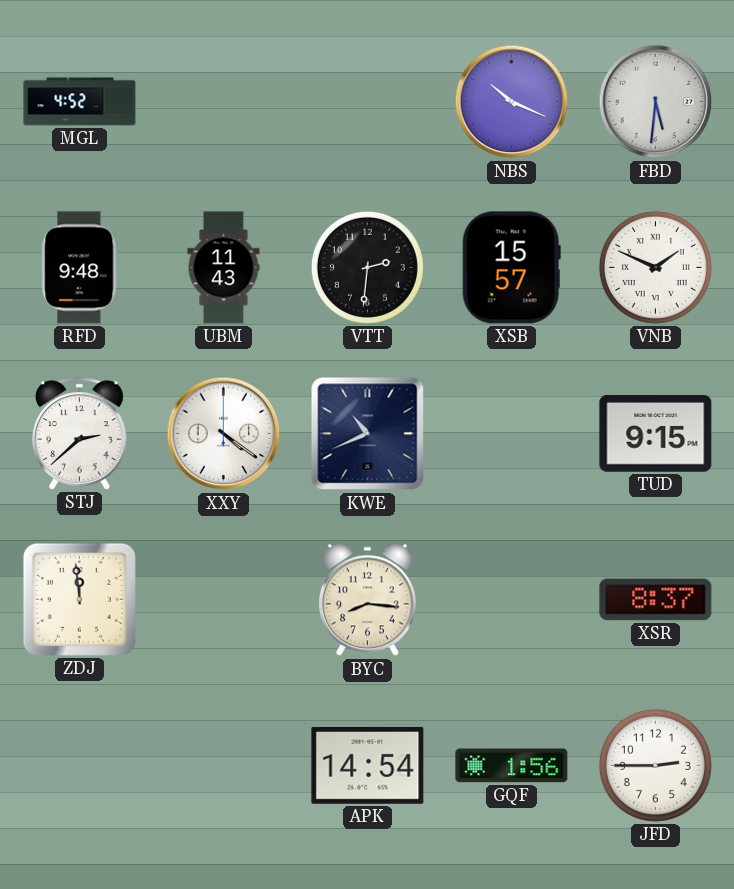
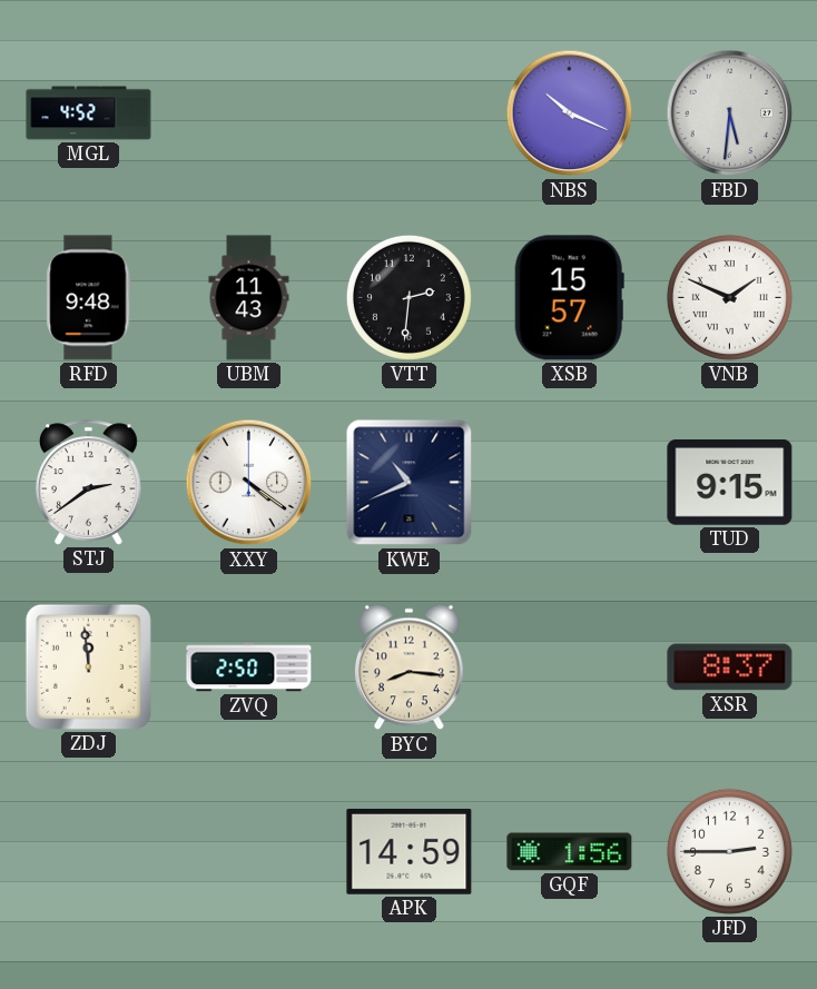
STJ: 2:38 -> 2:39 (89, 483)
ZVQ: none -> 2:50 (249, 667)
APK: 14:54 -> 14:59 (410, 851)
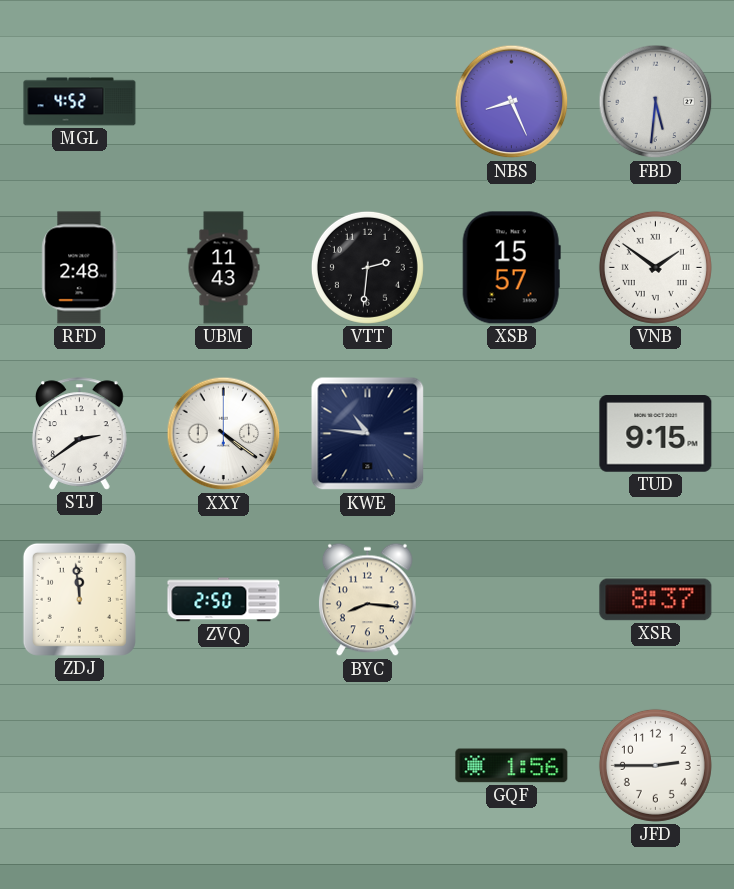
NBS: 10:19 -> 8:26 (512, 102)
RFD: 9:48 -> 2:48 (80, 268)
VNB: 1:49 -> 1:51 (655, 267)
KWE: 10:41 -> 10:46 (368, 434)
APK: 14:59 -> none (410, 851)
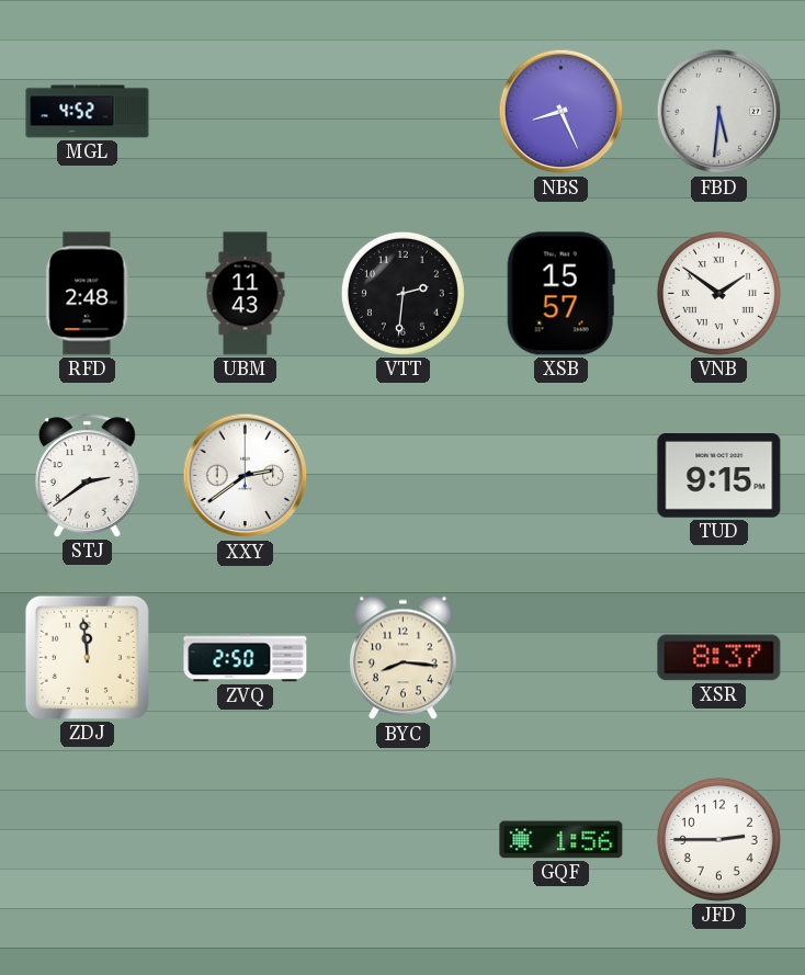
XXY: 4:21 -> 2:39 (246, 476)
KWE: 10:46 -> none (368, 434)
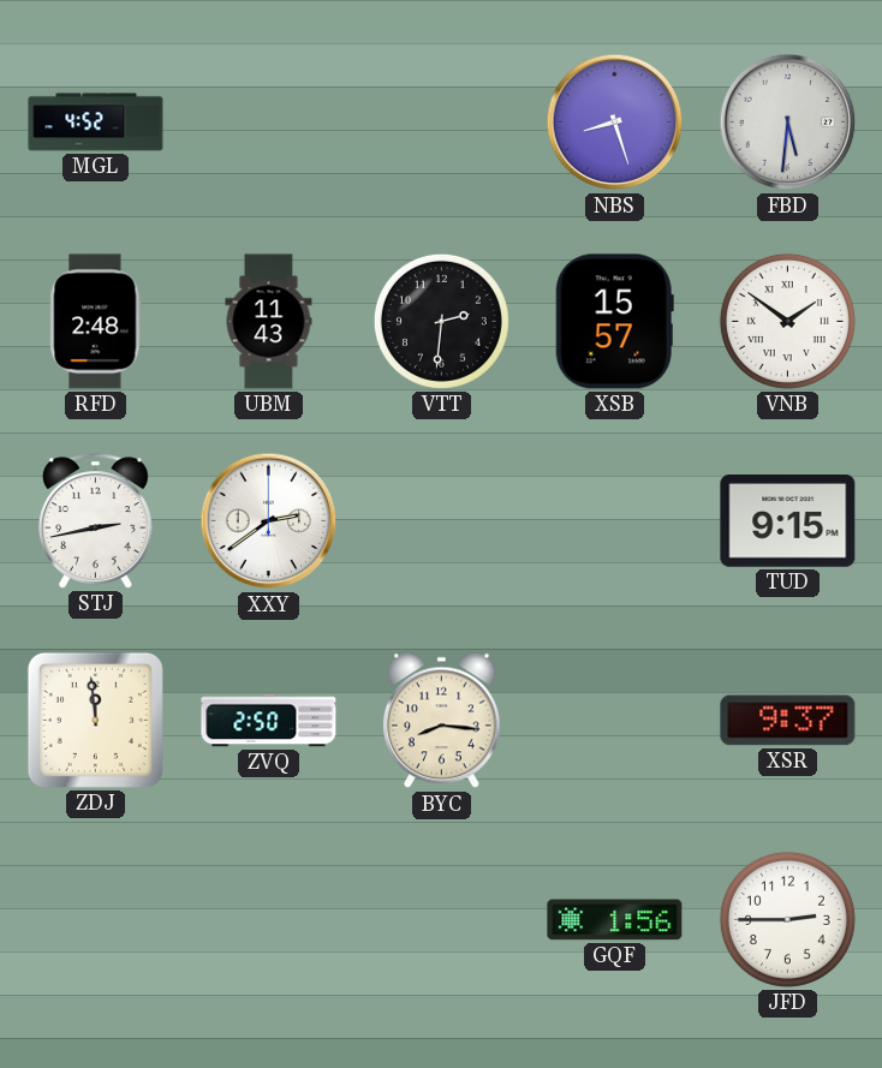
NBS: 8:26 -> 8:27 (615, 123)
STJ: 2:39 -> 2:43 (96, 521)
XSR: 8:37 -> 9:37 (788, 721)
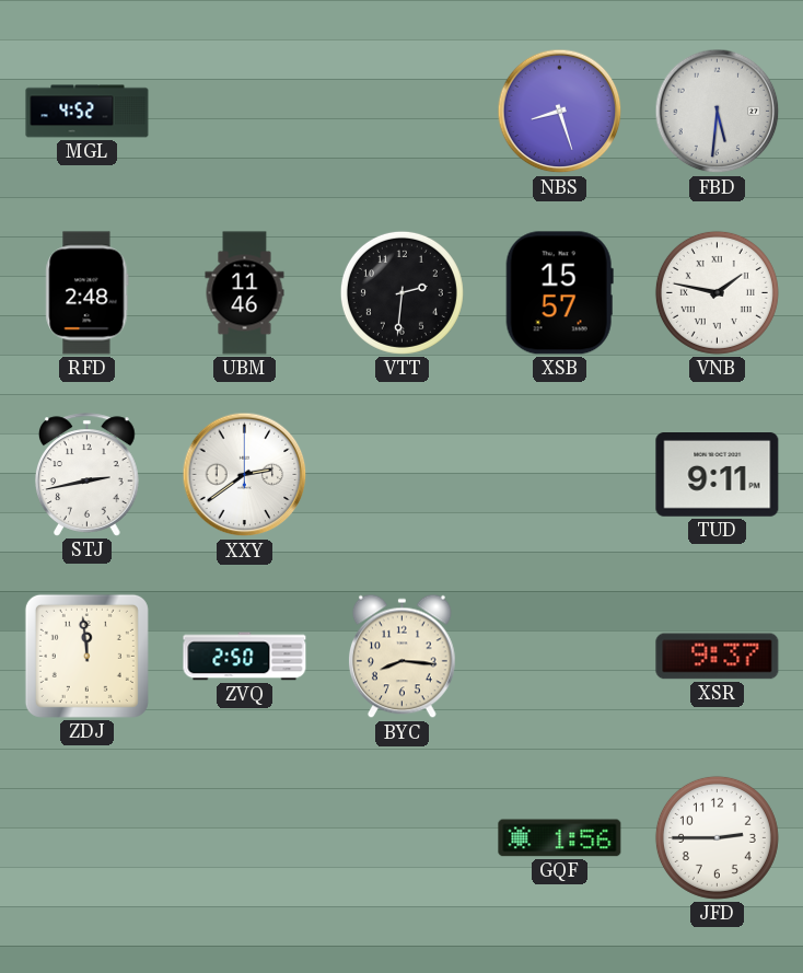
UBM: 11:43 -> 11:46 (245, 293)
VNB: 1:51 -> 1:47 (717, 292)
TUD: 9:15 -> 9:11 (718, 475)
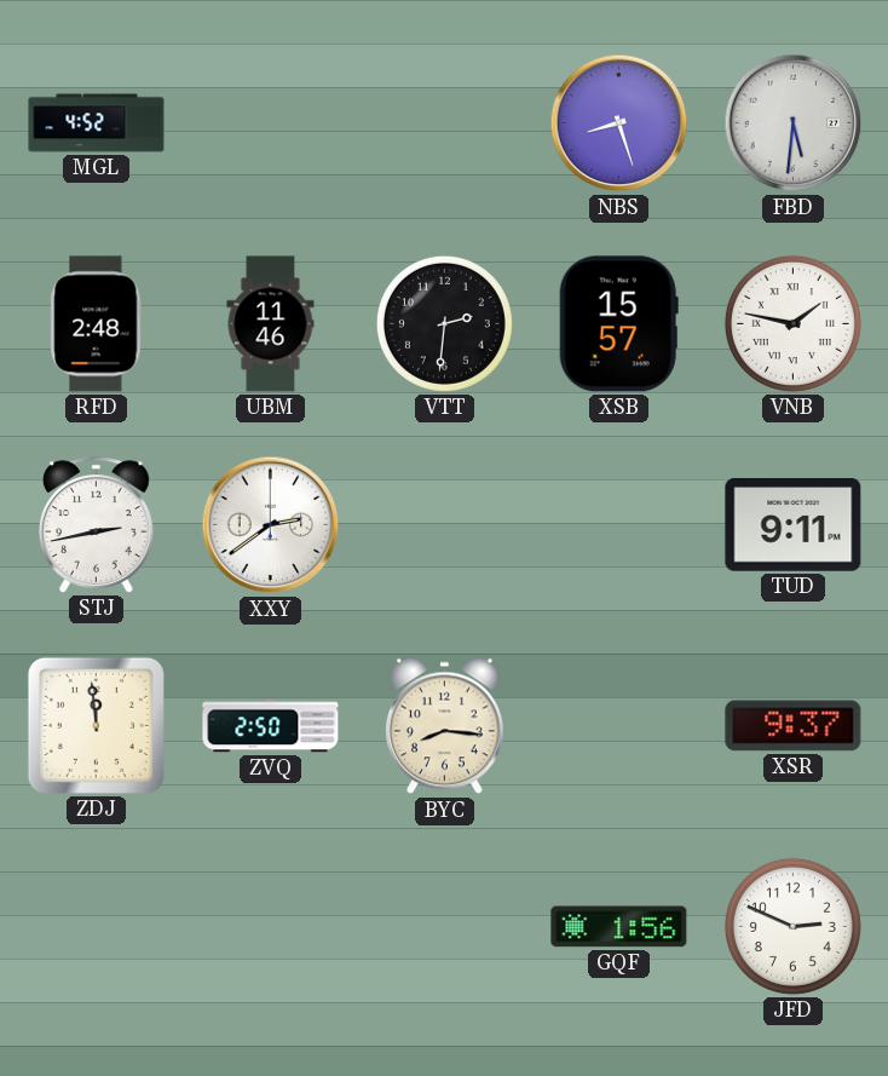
JFD: 2:45 -> 2:49 (792, 926)
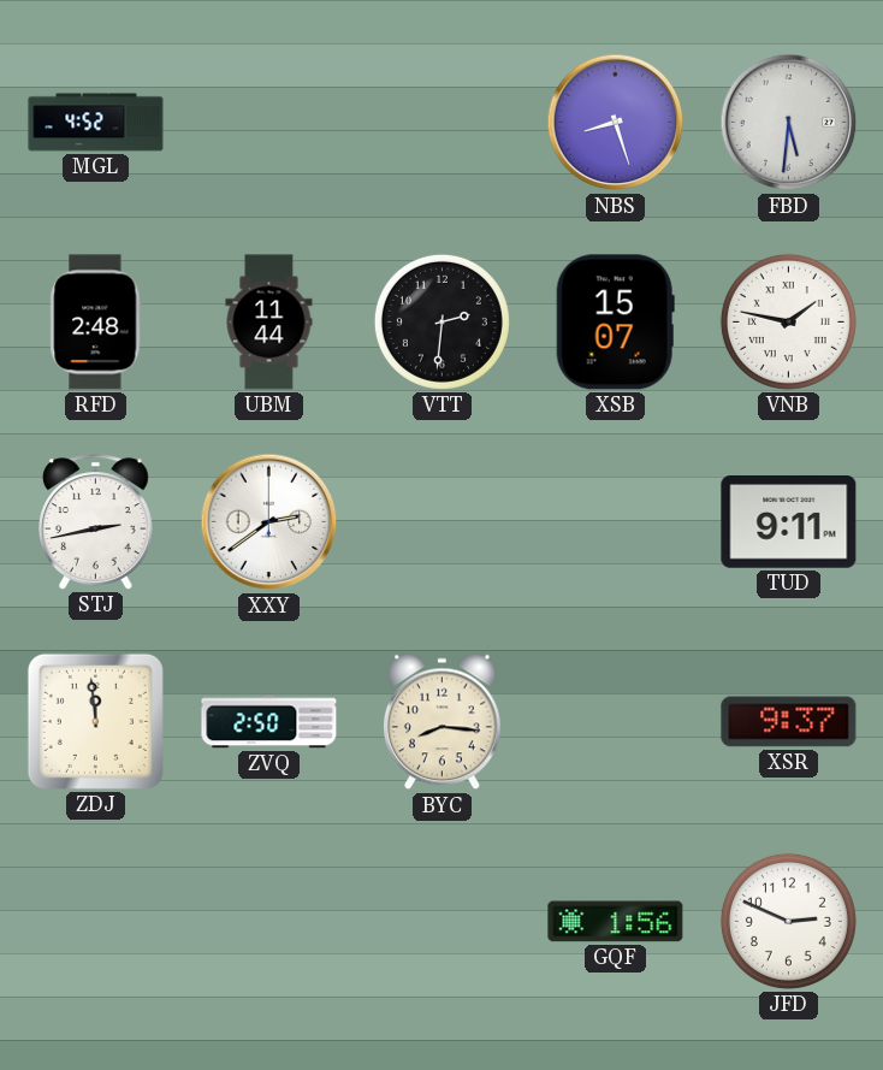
UBM: 11:46 -> 11:44 (269, 323)
XSB: 15:57 -> 15:07 (615, 323)
